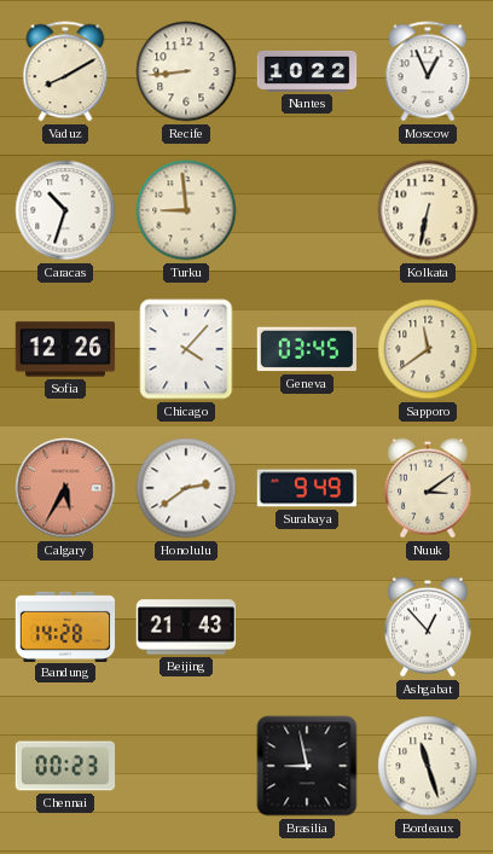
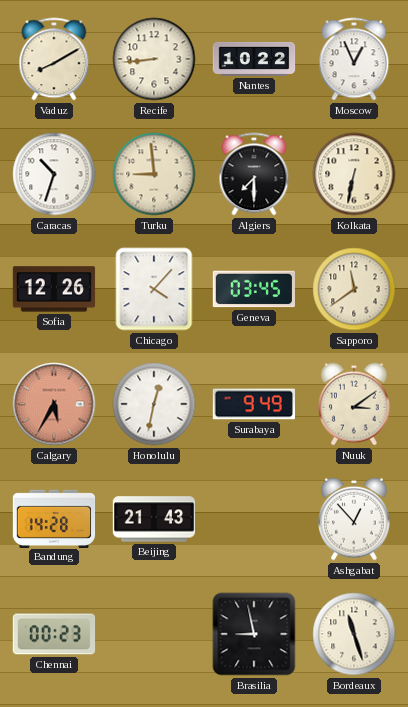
Algiers: none -> 7:30 (254, 174)
Honolulu: 2:39 -> 12:32 (154, 404)
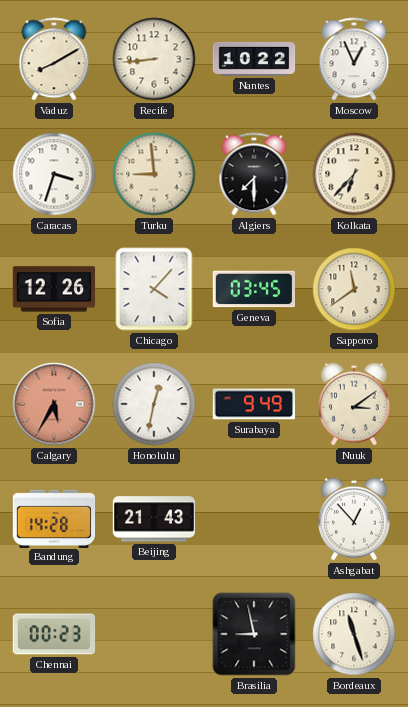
Caracas: 10:33 -> 3:33 (54, 174)
Kolkata: 6:32 -> 6:37 (354, 174)
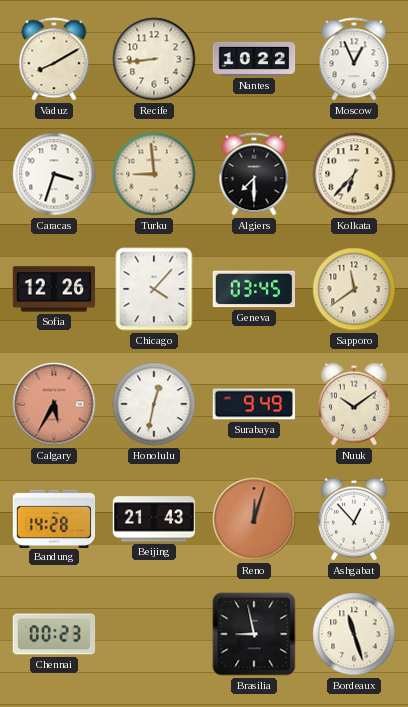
Nuuk: 3:09 -> 10:09 (355, 404)
Reno: none -> 12:03 (254, 519)
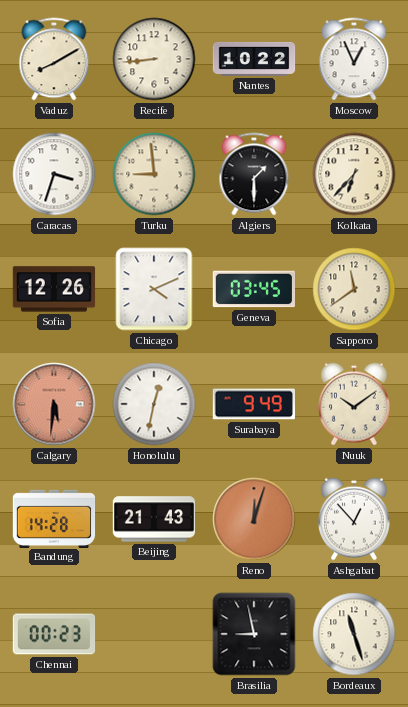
Algiers: 7:30 -> 1:30 (254, 174)
Chicago: 4:07 -> 4:11 (154, 289)
Calgary: 5:35 -> 5:31 (54, 404)
